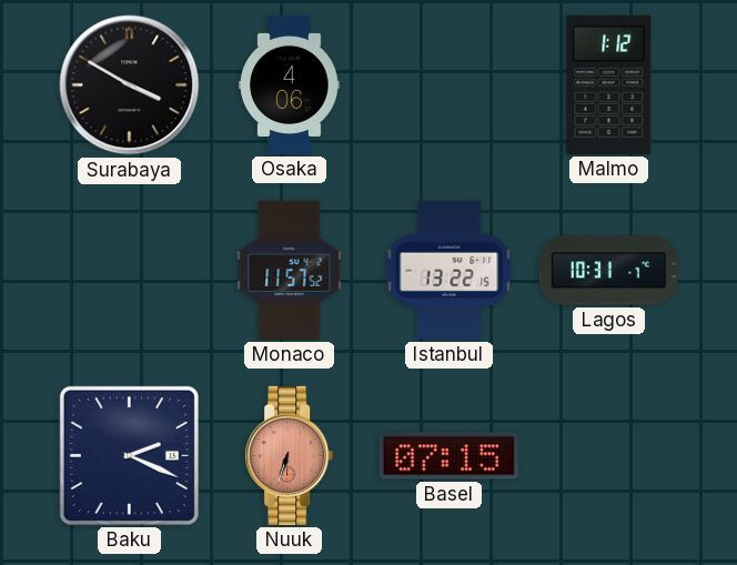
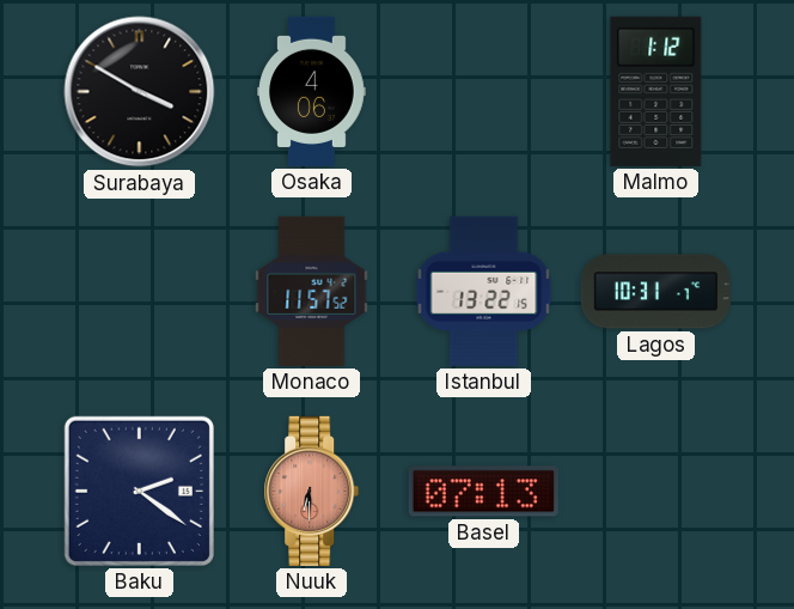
Baku: 2:19 -> 2:21 (139, 491)
Nuuk: 6:33 -> 6:30 (312, 491)
Basel: 07:15 -> 07:13 (483, 492)
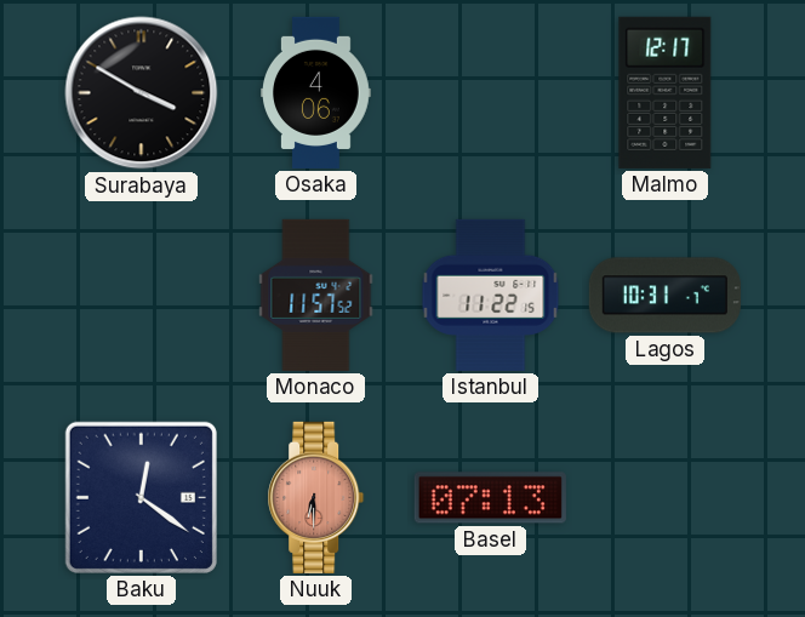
Malmo: 1:12 -> 12:17 (666, 92)
Istanbul: 13:22 -> 11:22 (491, 295)
Baku: 2:21 -> 12:21 (141, 497)
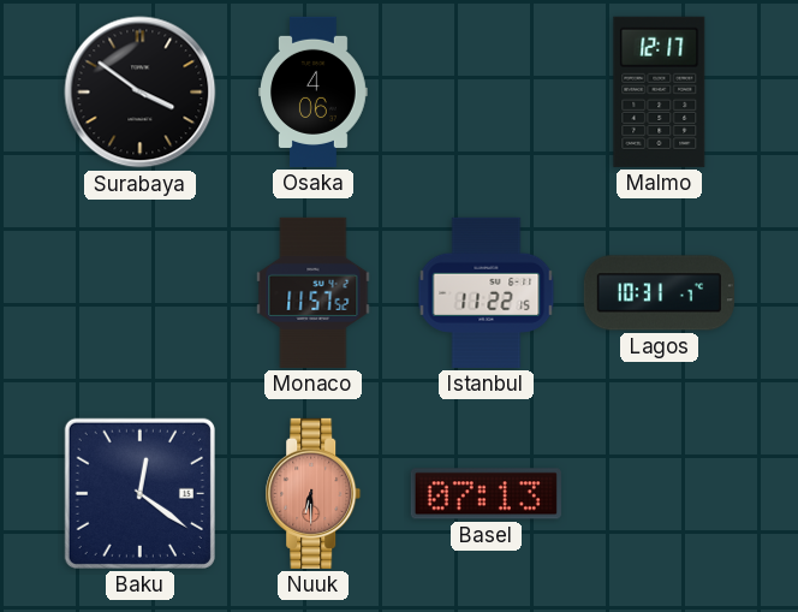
Surabaya: 3:50 -> 3:51 (141, 93)
